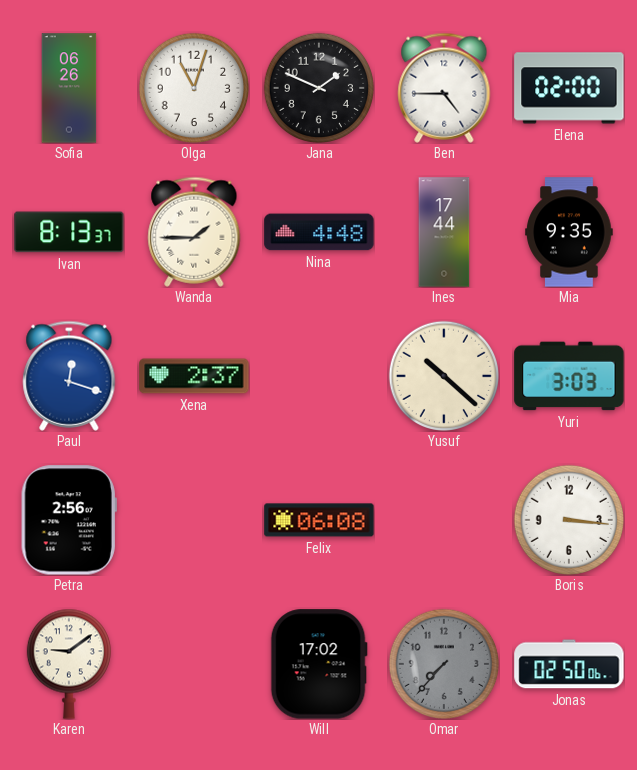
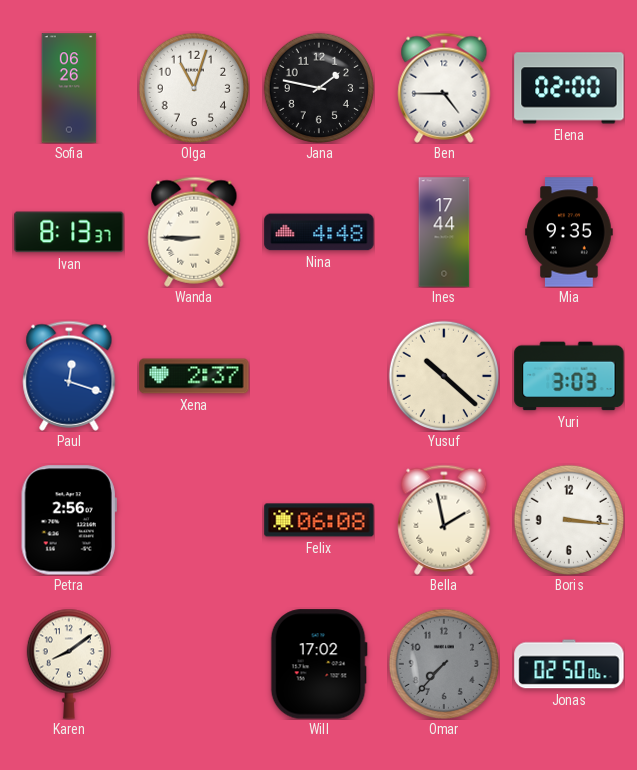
Jana: 1:49 -> 1:47 (318, 87)
Wanda: 1:45 -> 8:45 (194, 232)
Bella: none -> 1:58 (444, 520)
Karen: 9:09 -> 8:09 (69, 664)
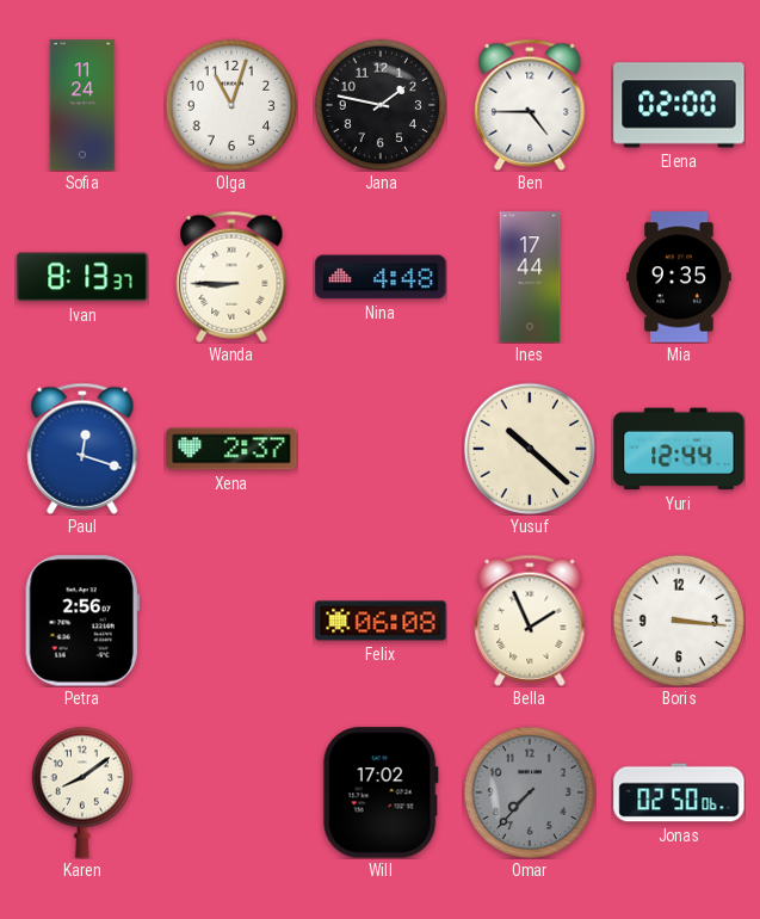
Sofia: 06:26 -> 11:24 (82, 105)
Yuri: 3:03 -> 12:44 (679, 449)
Bella: 1:58 -> 1:56 (530, 621)
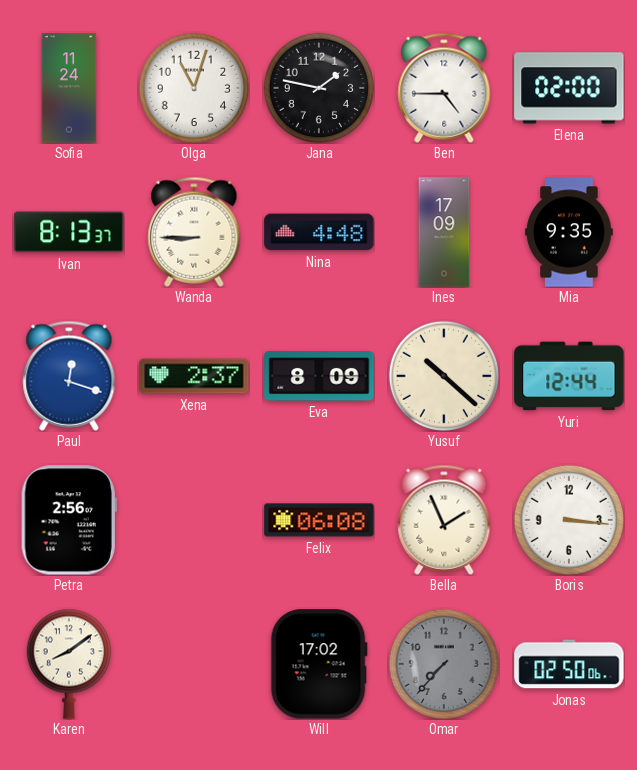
Ines: 17:44 -> 17:09 (444, 232)
Eva: none -> 8:09 (319, 376)
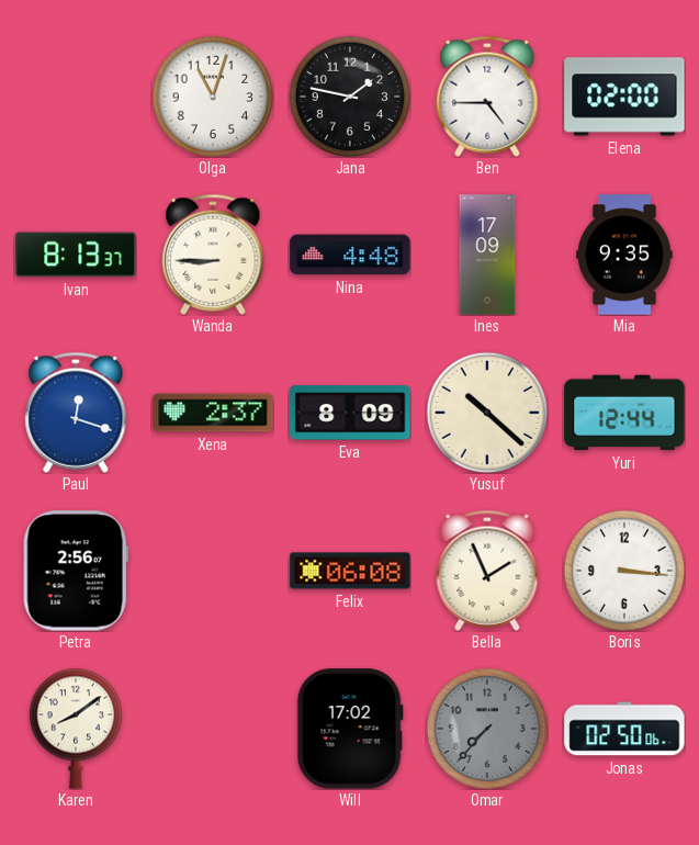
Sofia: 11:24 -> none (69, 88)
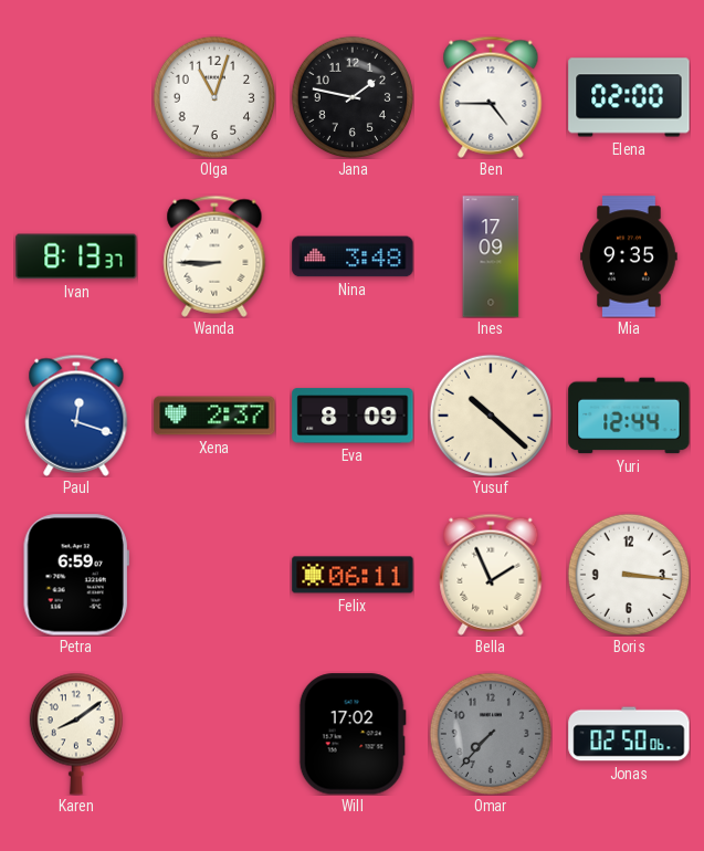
Nina: 4:48 -> 3:48 (353, 256)
Petra: 2:56 -> 6:59 (76, 575)
Felix: 06:08 -> 06:11 (353, 575)
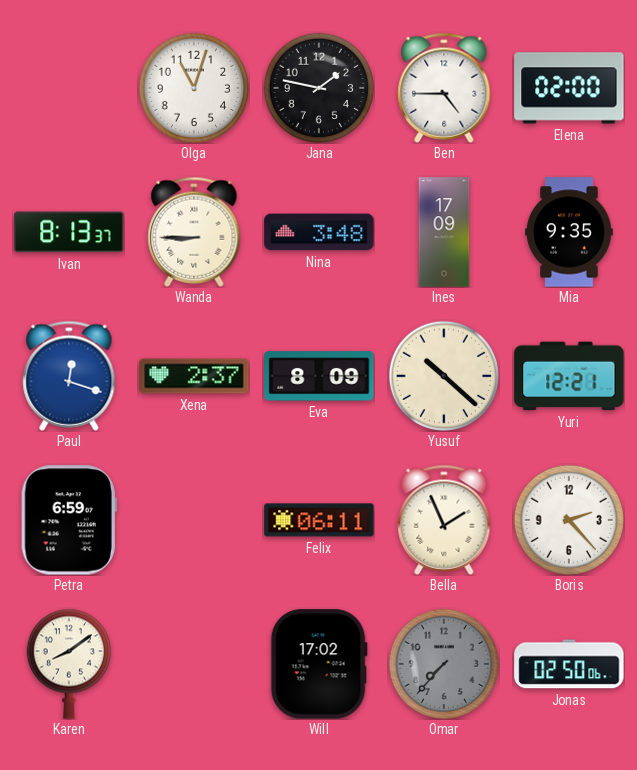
Yuri: 12:44 -> 12:21 (569, 376)
Boris: 3:16 -> 2:23 (568, 519)
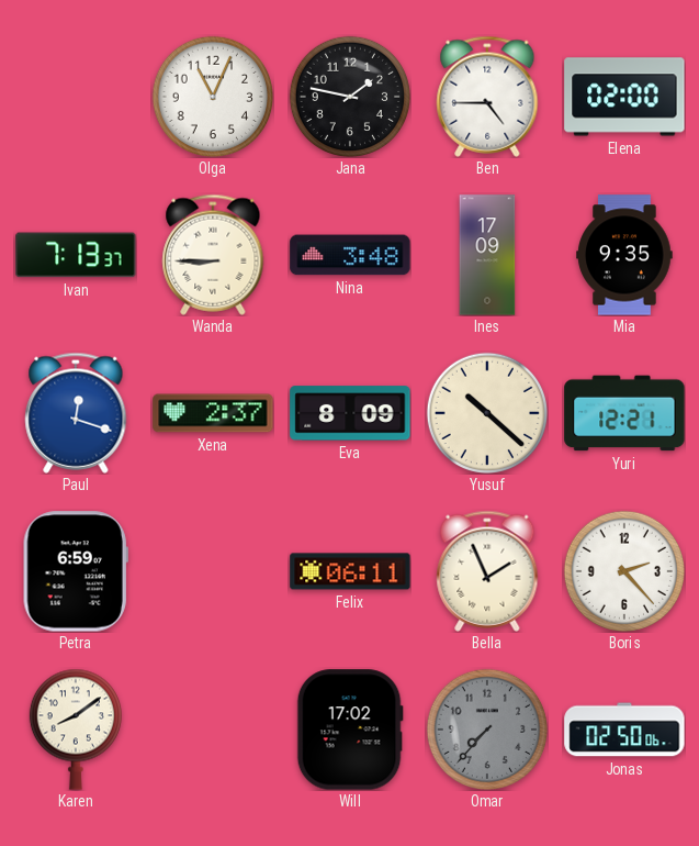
Olga: 11:03 -> 11:04 (212, 96)
Ivan: 8:13 -> 7:13 (76, 255)
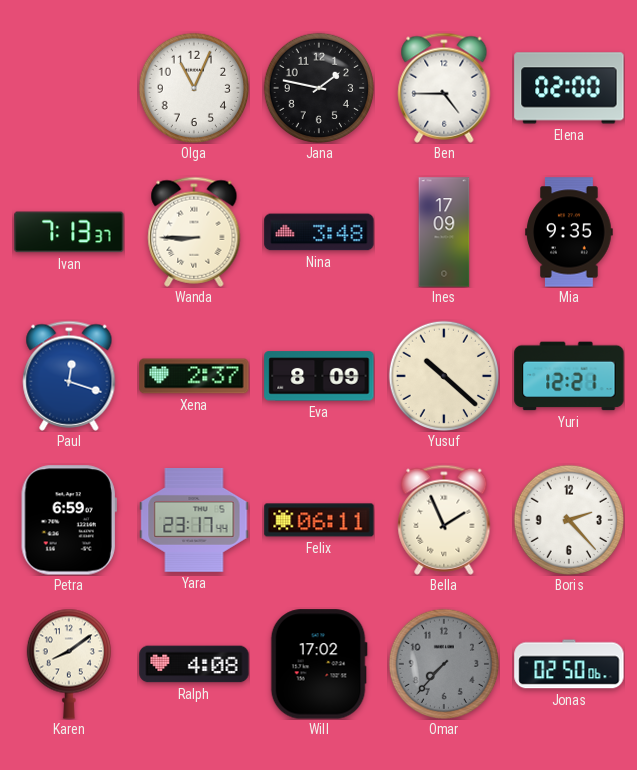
Yara: none -> 23:17 (194, 521)
Ralph: none -> 4:08 (194, 664)
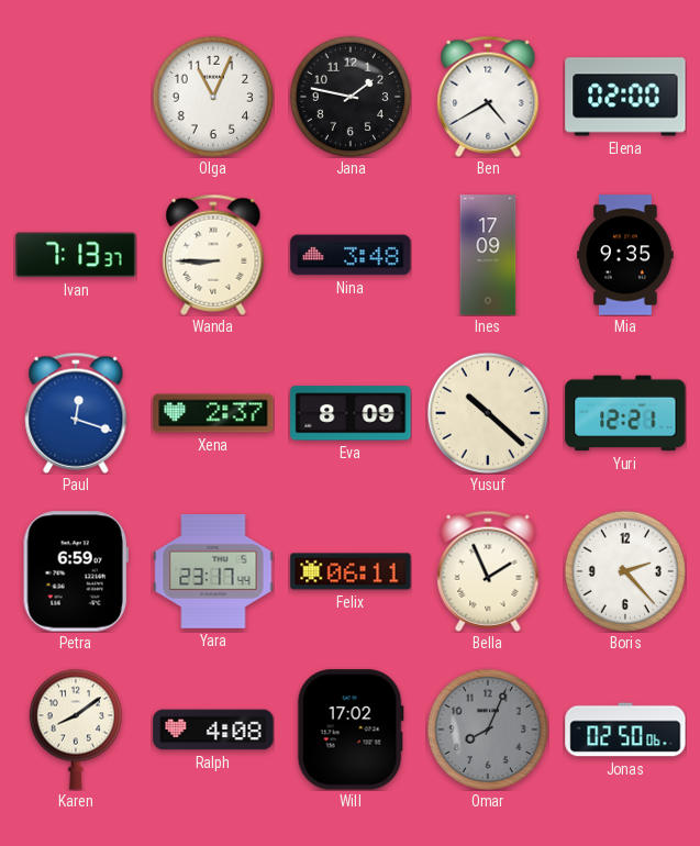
Ben: 4:45 -> 4:40 (488, 97)
Omar: 7:37 -> 8:04 (487, 728)
